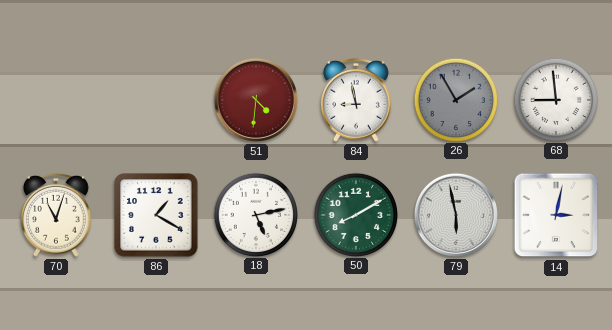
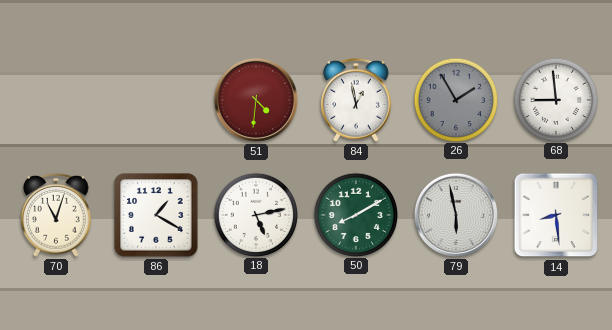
84: 8:58 -> 12:58 (356, 100)
14: 3:02 -> 8:29 (556, 215)
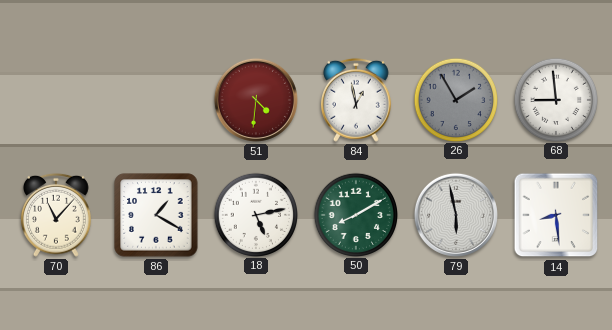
70: 11:03 -> 11:07 (56, 215)
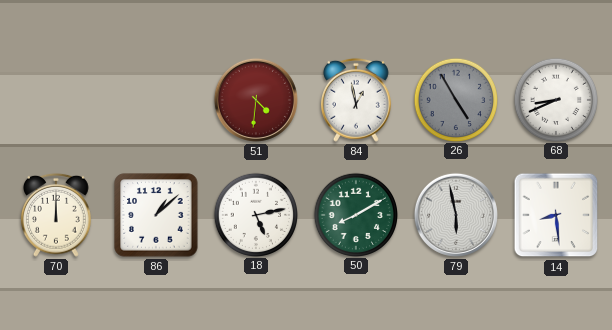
26: 1:55 -> 4:55 (455, 99)
68: 8:59 -> 8:41 (555, 99)
70: 11:07 -> 12:00 (56, 215)
86: 1:20 -> 1:08 (156, 215)
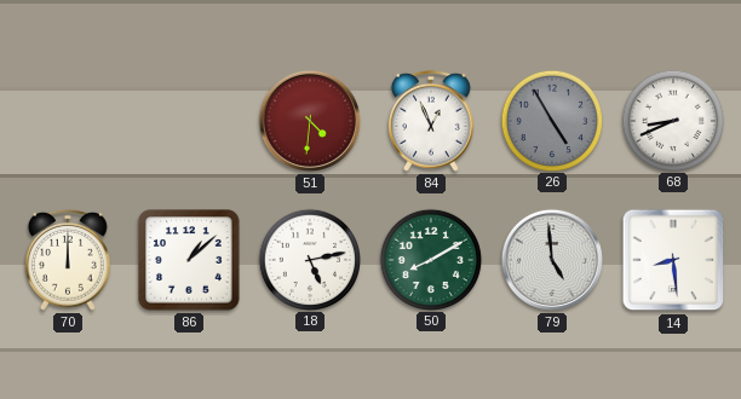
84: 12:58 -> 12:56 (431, 121)
79: 5:58 -> 4:59 (552, 260)
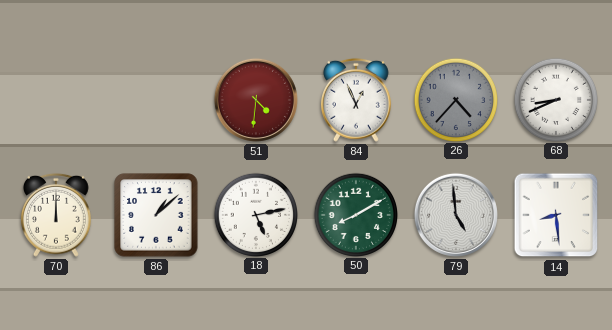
26: 4:55 -> 4:37 (455, 99)
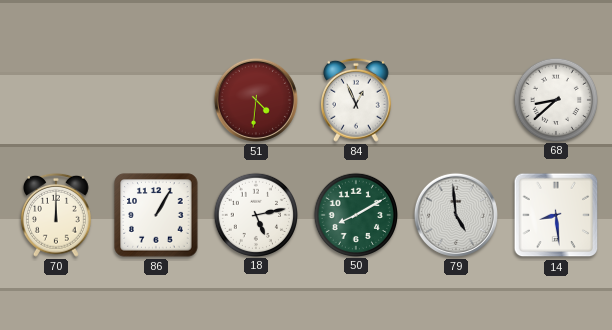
26: 4:37 -> none (455, 99)
68: 8:41 -> 8:38 (555, 99)
86: 1:08 -> 1:05 (156, 215)
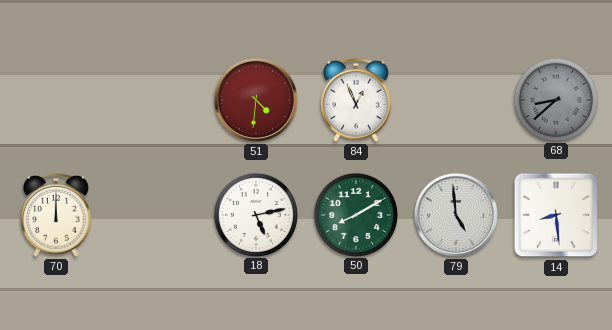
68 dial: white -> grey (555, 99)
86: 1:05 -> none (156, 215)
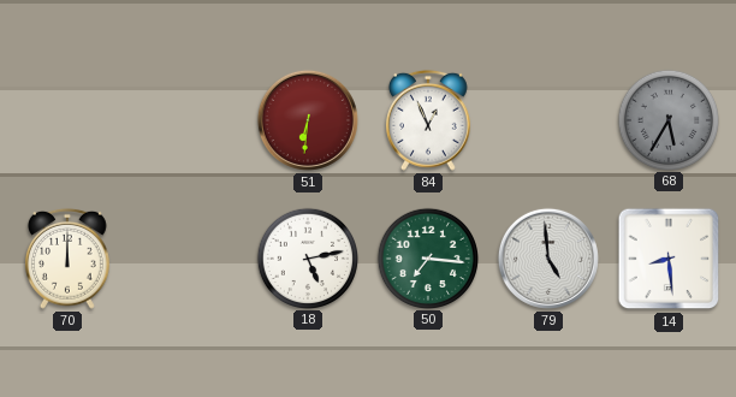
51: 4:31 -> 6:31 (308, 120)
68: 8:38 -> 5:35 (667, 119)
50: 8:10 -> 7:16 (427, 257)
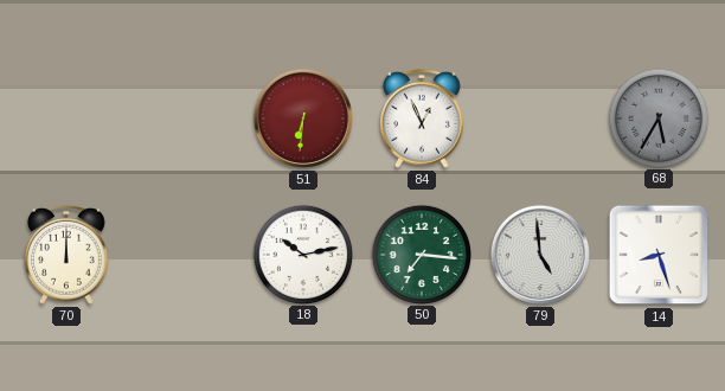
18: 5:13 -> 10:13 (302, 254)
14: 8:29 -> 8:27 (659, 255)
